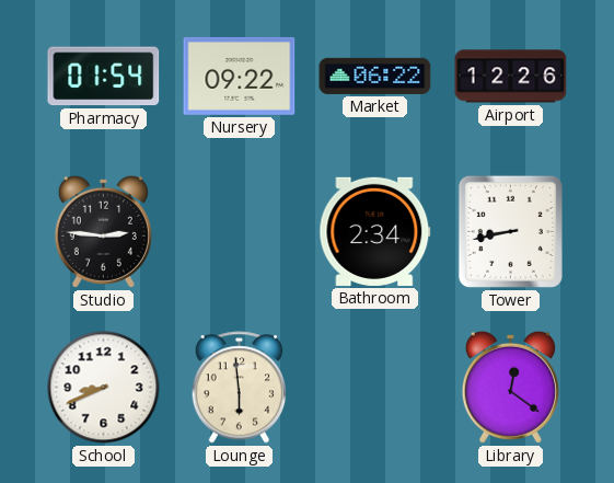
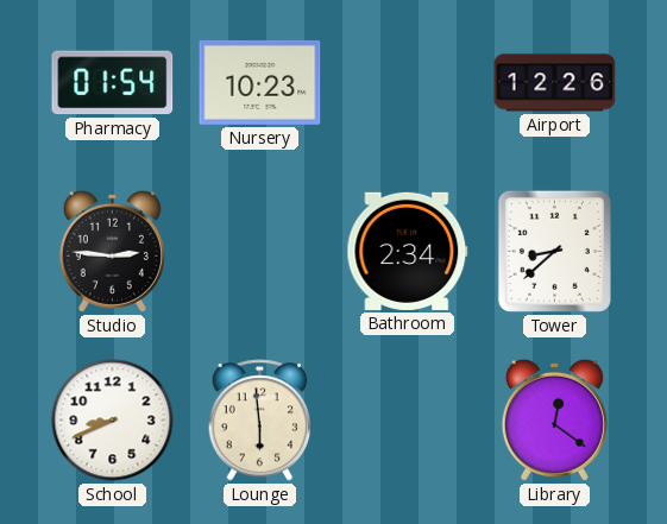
Nursery: 09:22 -> 10:23 (260, 82)
Market: 06:22 -> none (375, 76)
Tower: 8:43 -> 8:38 (554, 251)
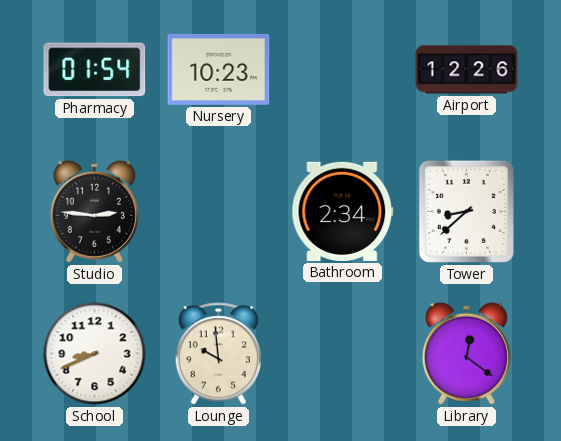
Lounge: 5:59 -> 9:59 (219, 354)
